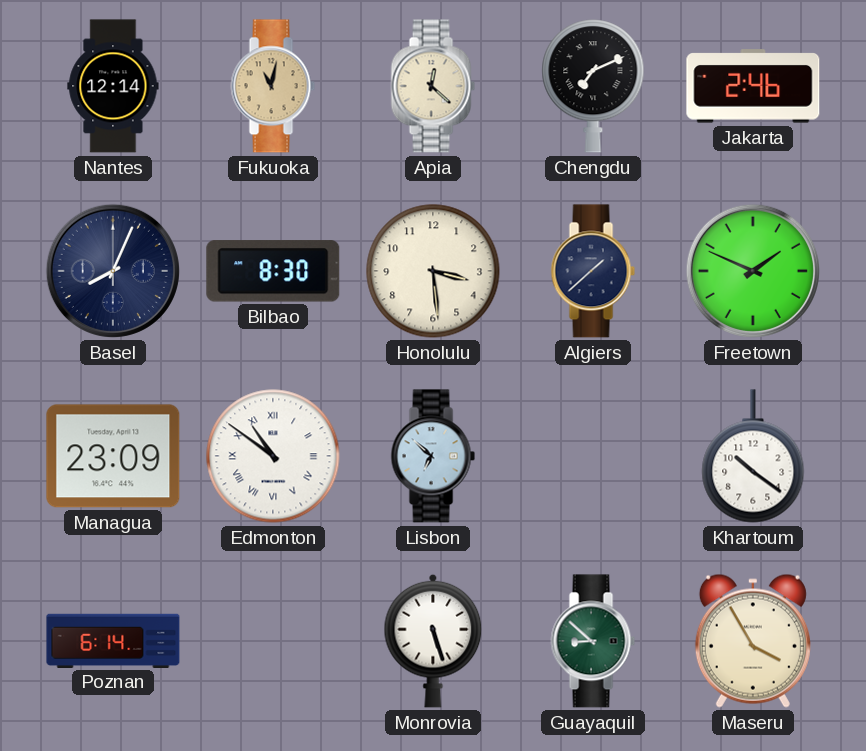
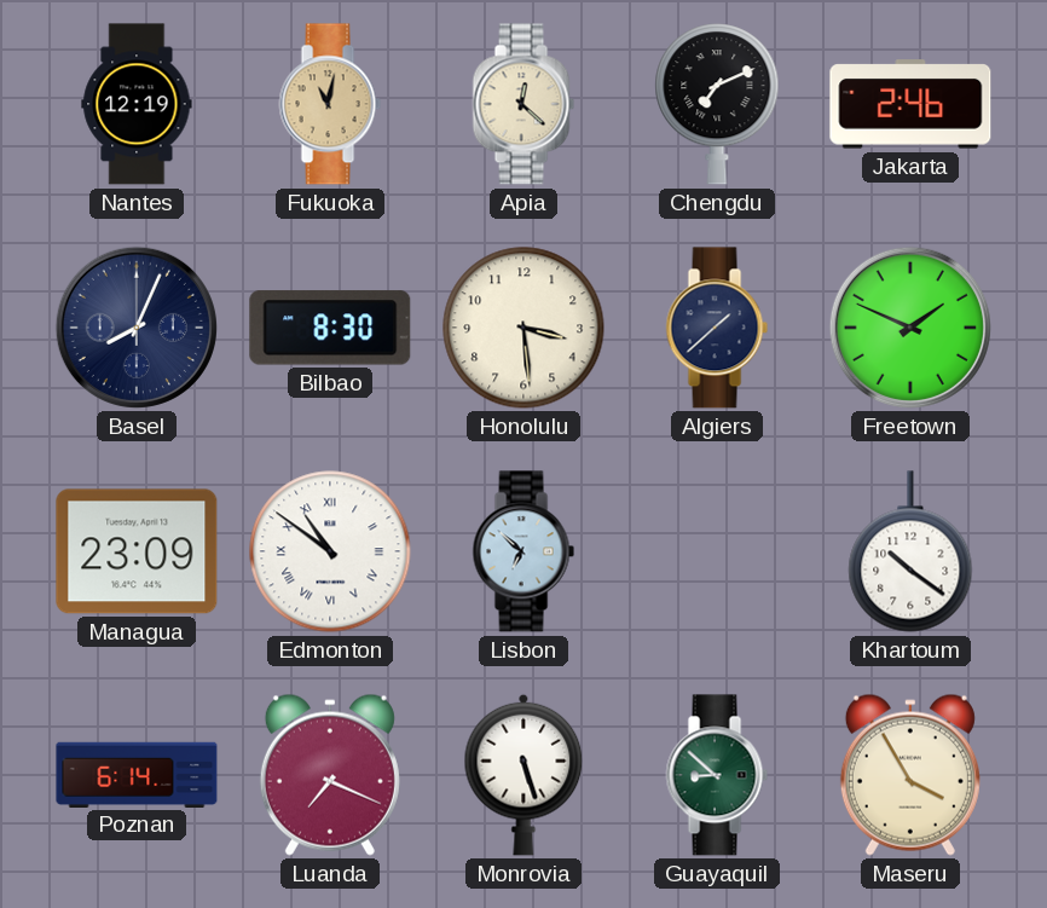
Nantes: 12:14 -> 12:19 (137, 104)
Luanda: none -> 7:19 (330, 775)
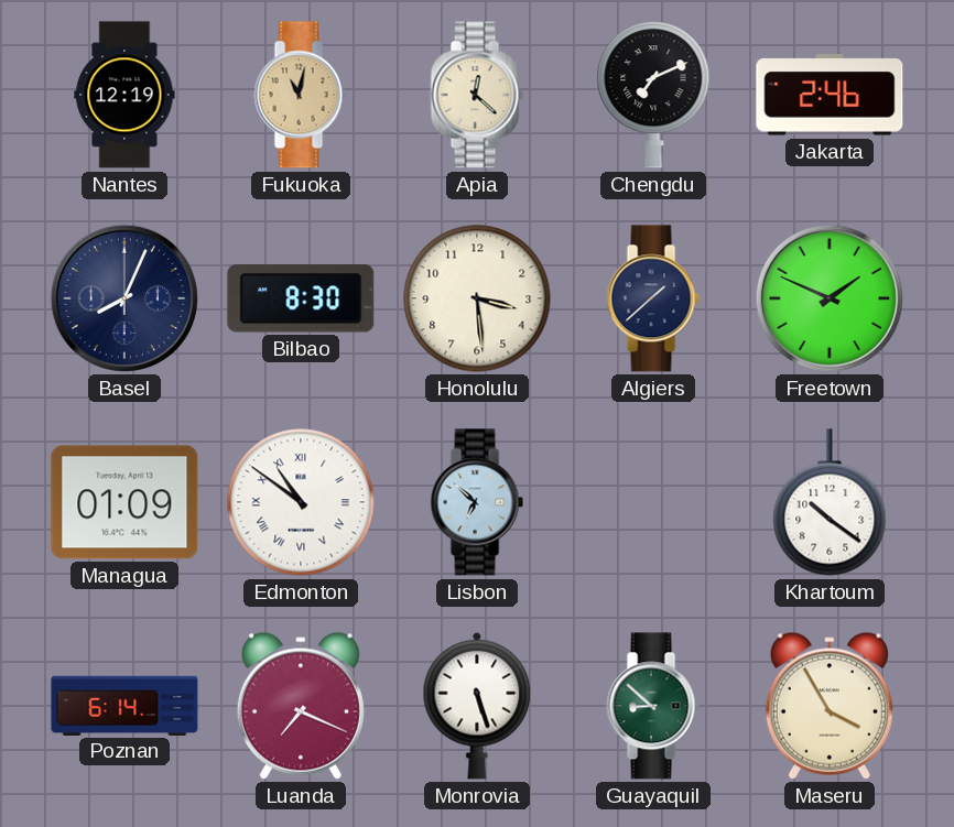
Managua: 23:09 -> 01:09 (124, 502)
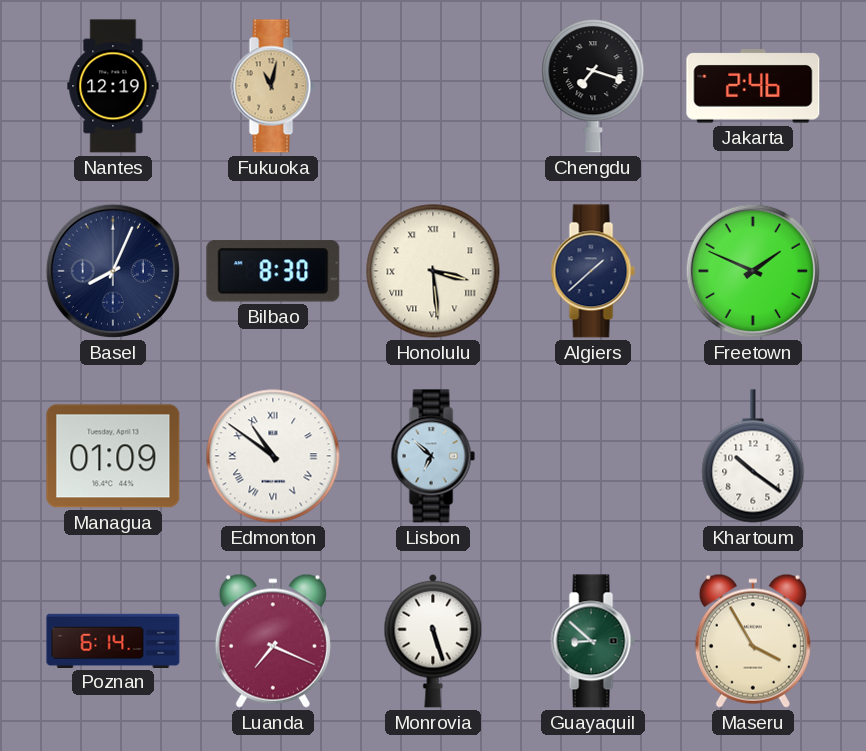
Apia: 12:22 -> none (477, 95)
Chengdu: 7:11 -> 7:18 (593, 86)
Honolulu numerals: Arabic -> Roman (433, 271)
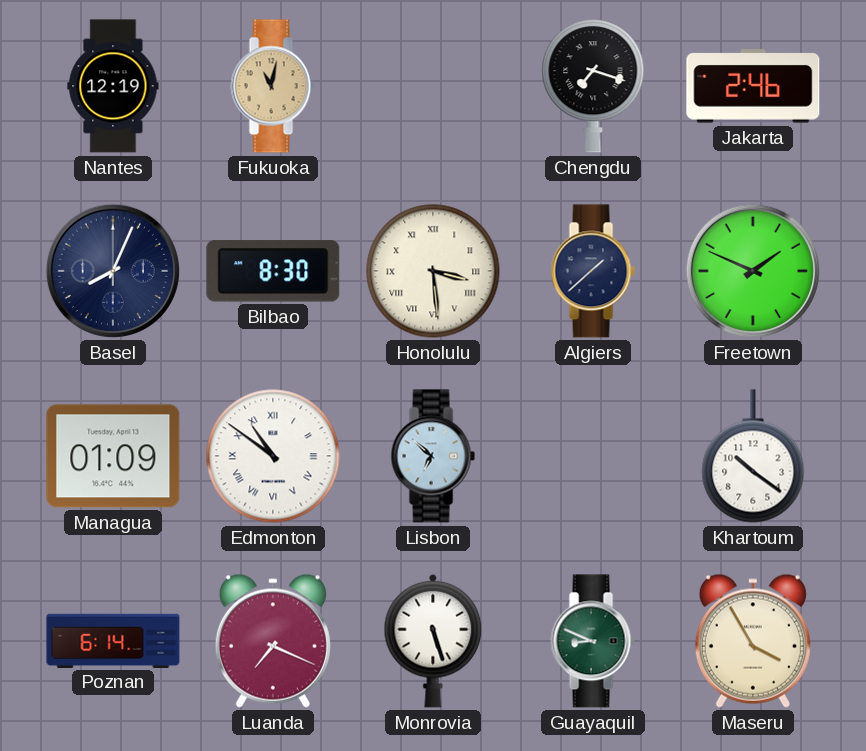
Guayaquil: 8:52 -> 8:49 (593, 641)
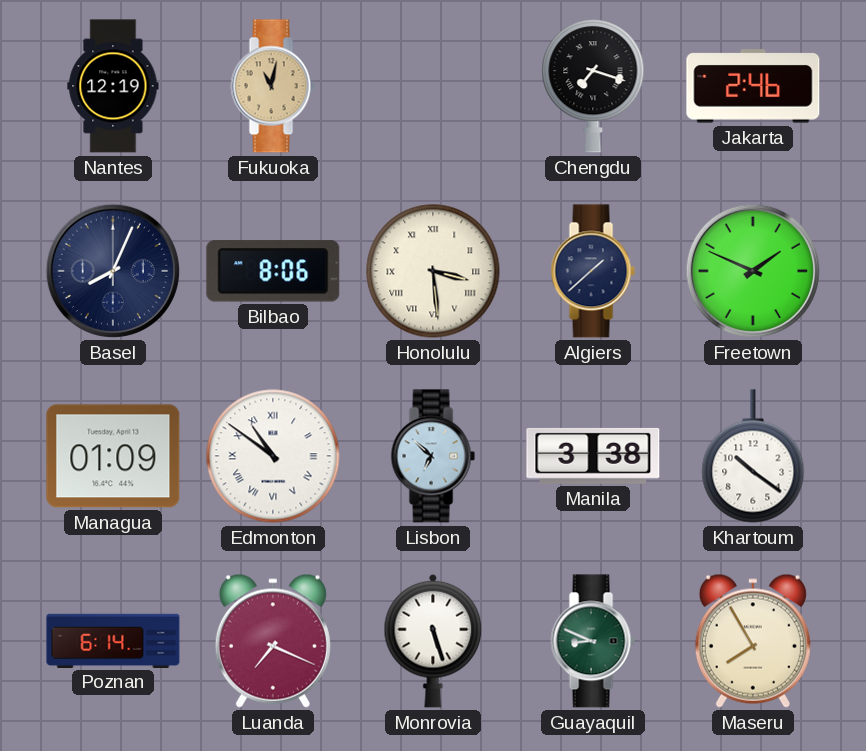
Bilbao: 8:30 -> 8:06 (273, 271)
Manila: none -> 3:38 (593, 456)
Maseru: 3:55 -> 7:55 (753, 641)
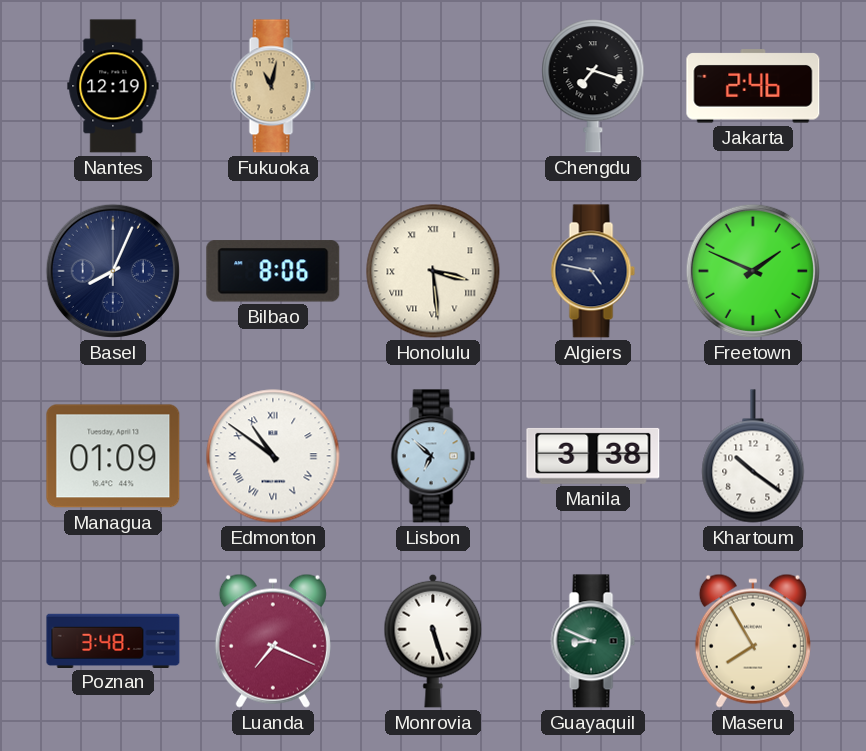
Algiers: 1:38 -> 4:47 (593, 271)
Poznan: 6:14 -> 3:48 (113, 640)
